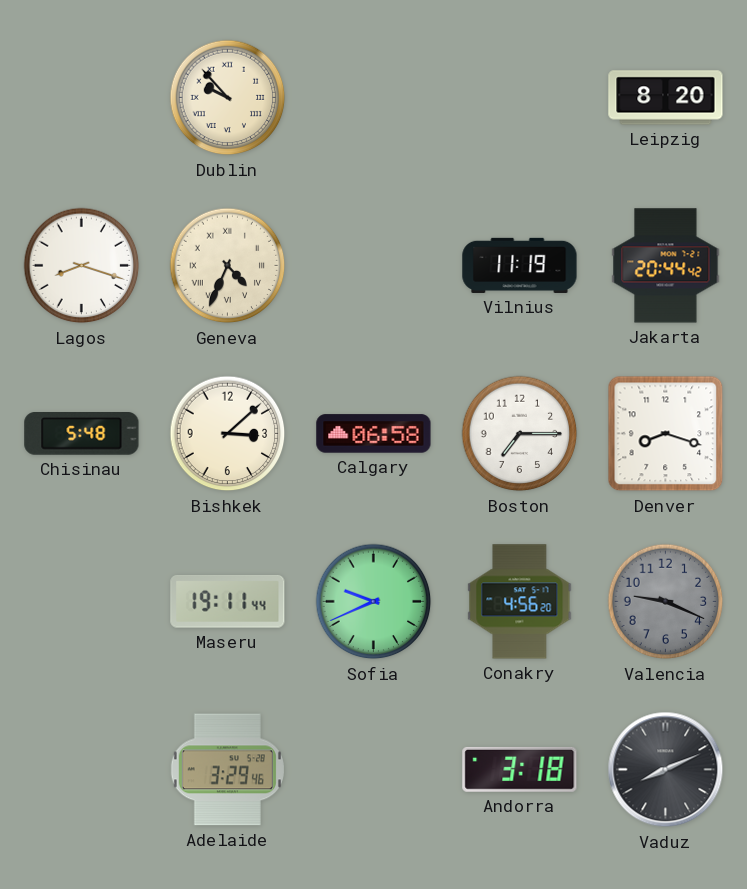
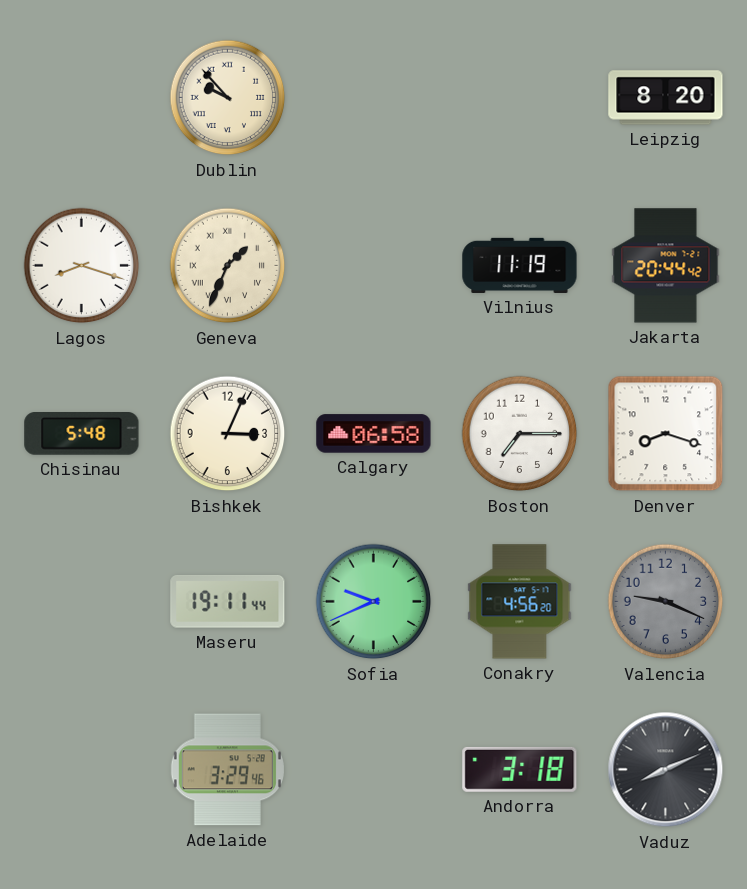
Geneva: 4:34 -> 1:34 (228, 266)
Bishkek: 3:08 -> 3:04 (228, 434)
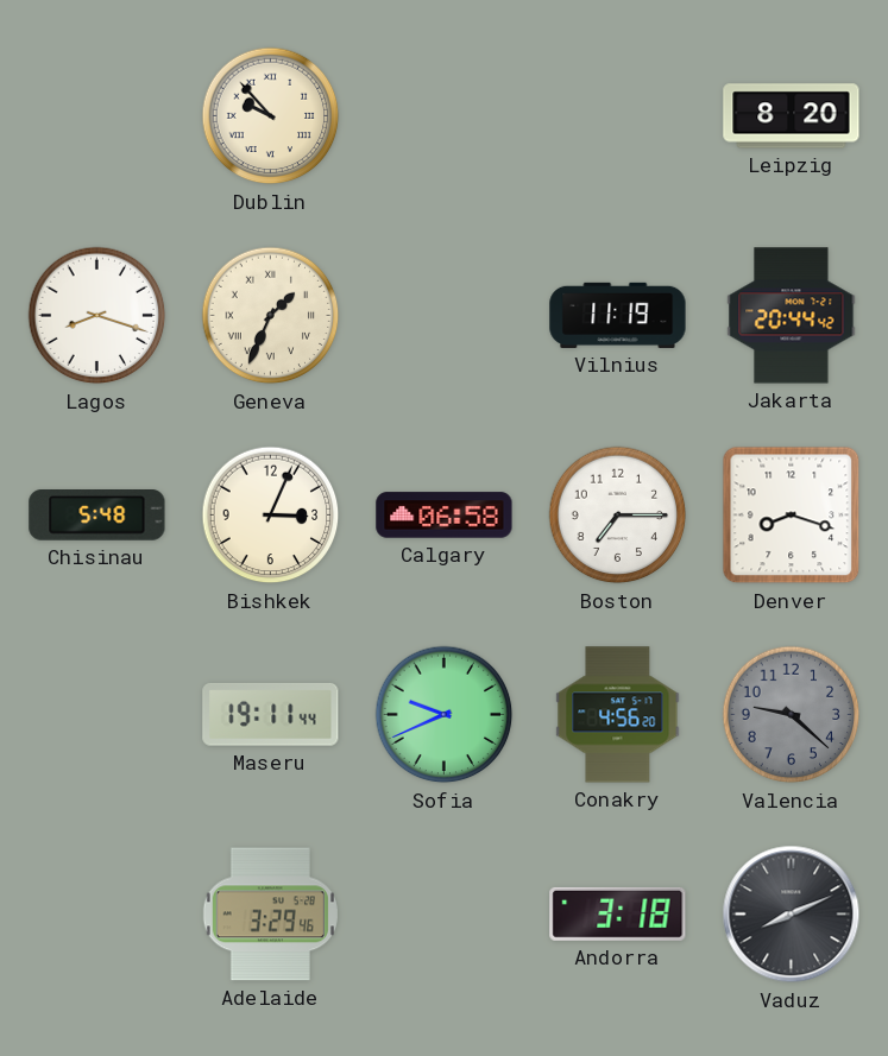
Valencia: 9:19 -> 9:22 (792, 715)
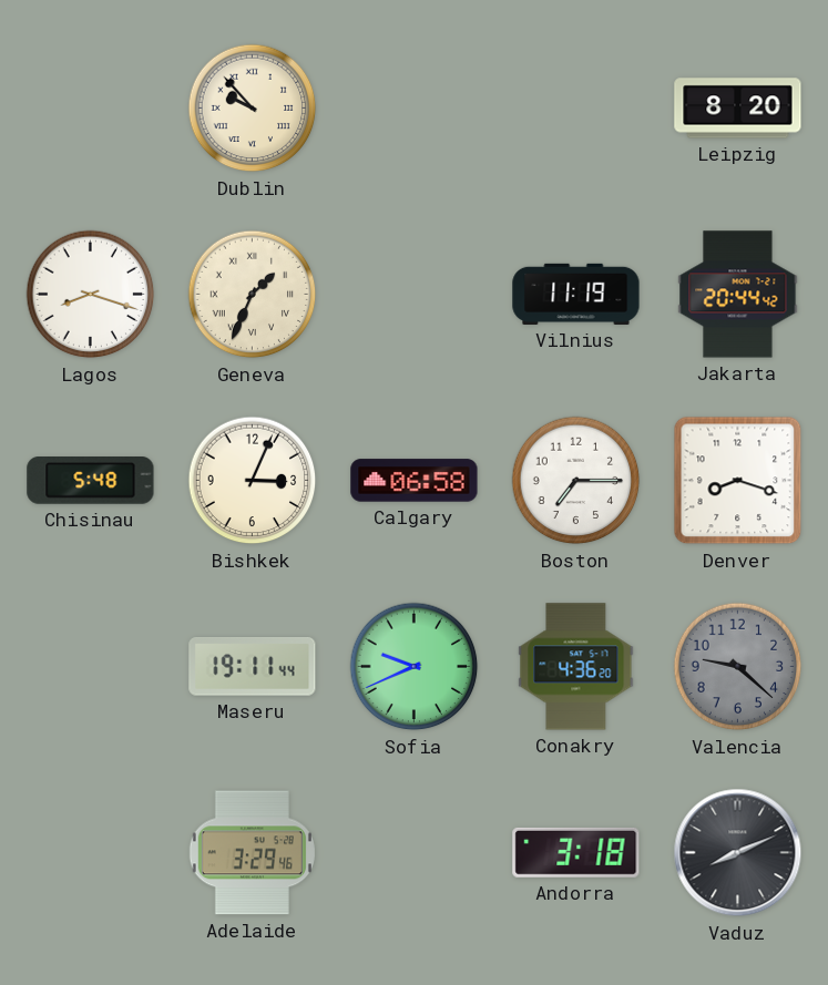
Conakry: 4:56 -> 4:36 (576, 667)
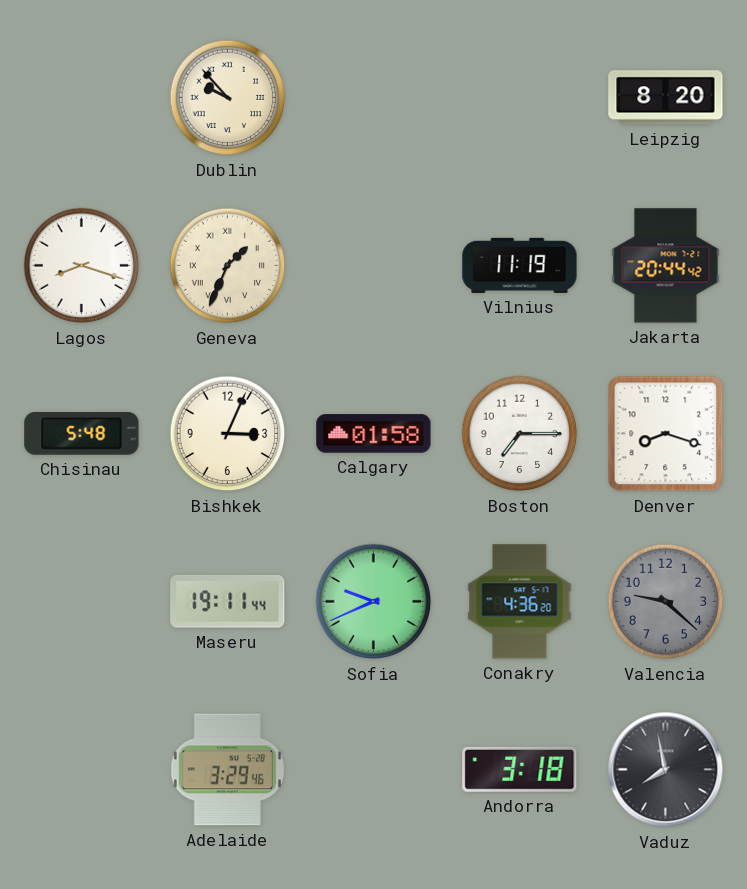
Calgary: 06:58 -> 01:58 (374, 434)
Vaduz: 8:11 -> 7:58 (666, 770)
